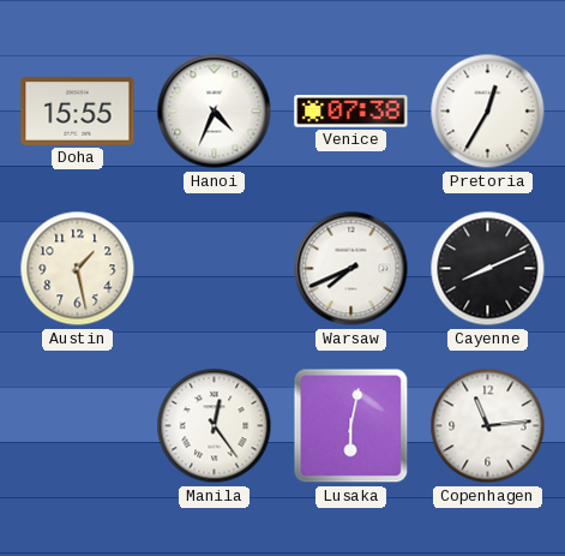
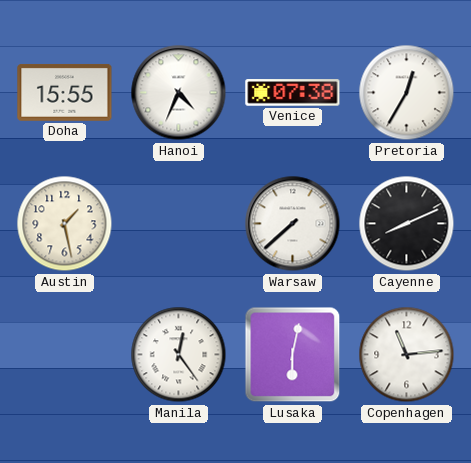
Warsaw: 7:41 -> 7:38 (293, 224)
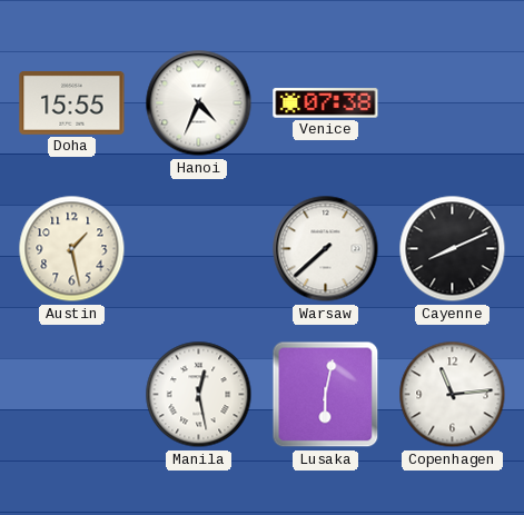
Pretoria: 12:35 -> none (407, 93)
Manila: 12:24 -> 12:28 (199, 395)
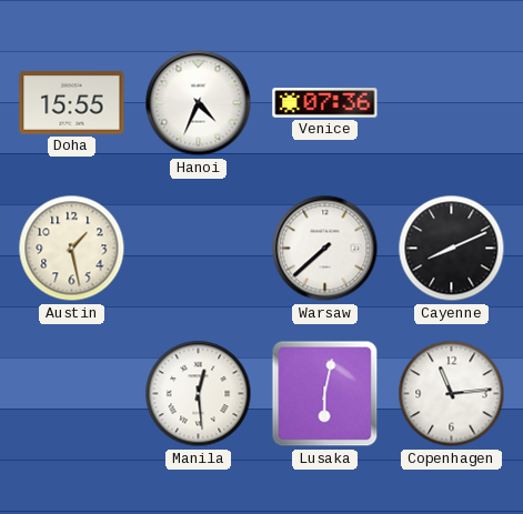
Venice: 07:38 -> 07:36 (325, 103)
Manila: 12:28 -> 12:29 (199, 394)
